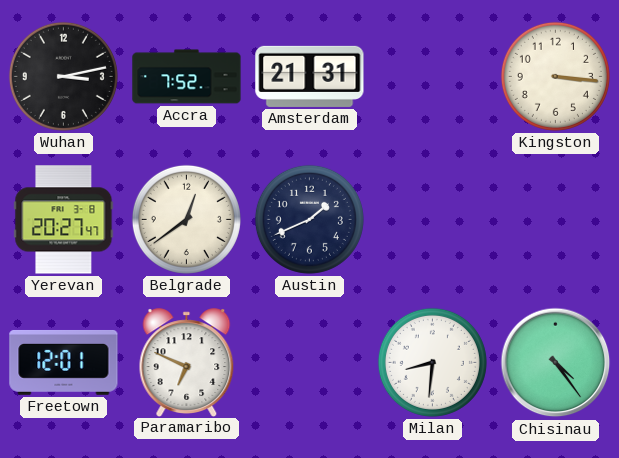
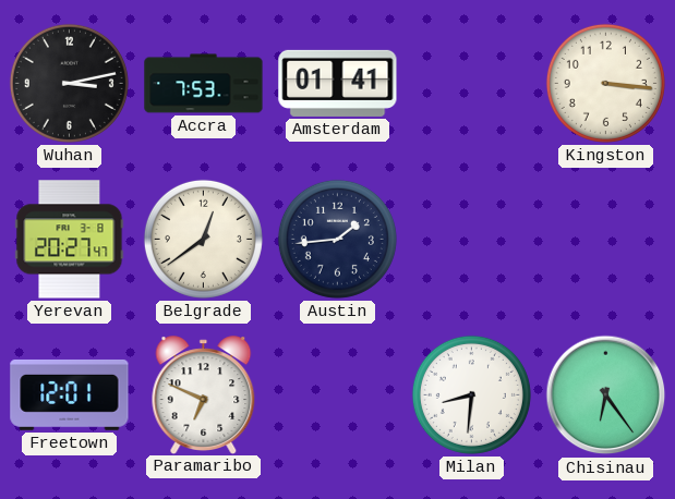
Accra: 7:52 -> 7:53 (204, 84)
Amsterdam: 21:31 -> 01:41 (338, 83)
Austin: 1:41 -> 1:44 (337, 239)
Chisinau: 4:24 -> 6:24 (606, 395)
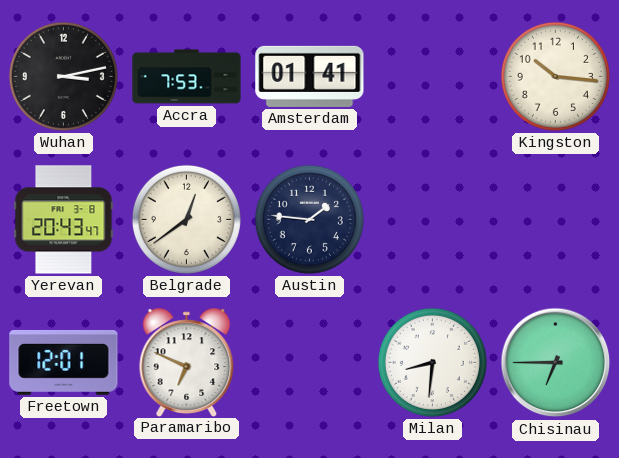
Kingston: 3:16 -> 10:16 (555, 76)
Yerevan: 20:27 -> 20:43 (64, 220)
Austin: 1:44 -> 1:46 (309, 219)
Chisinau: 6:24 -> 6:45 (556, 363)
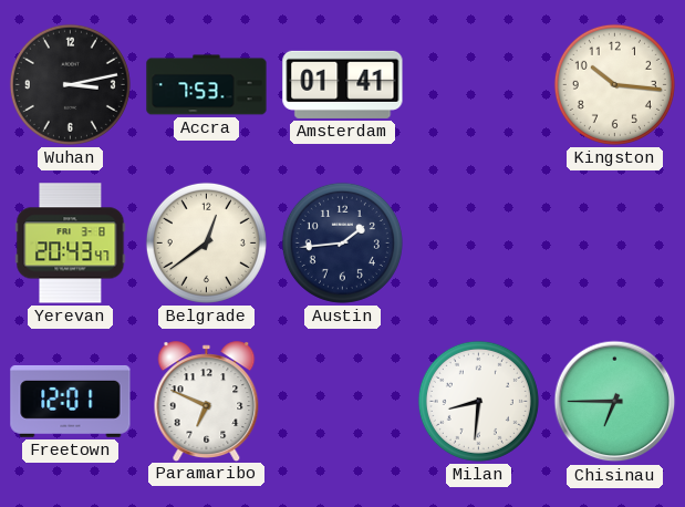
Austin: 1:46 -> 1:44 (342, 242)
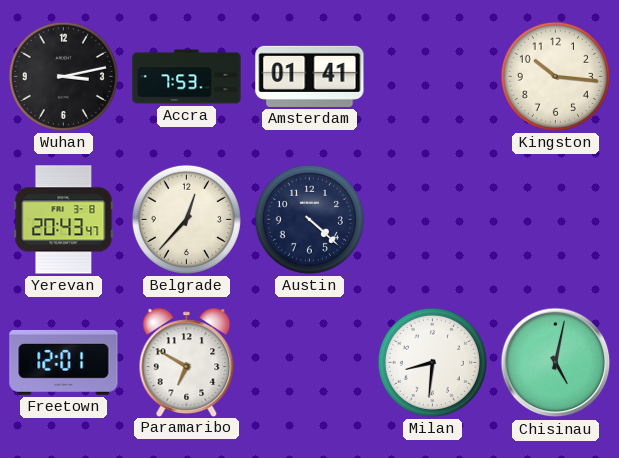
Belgrade: 12:39 -> 12:37 (186, 219)
Austin: 1:44 -> 4:22 (309, 219)
Paramaribo: 6:49 -> 6:50 (187, 362)
Chisinau: 6:45 -> 5:02 (556, 363)
